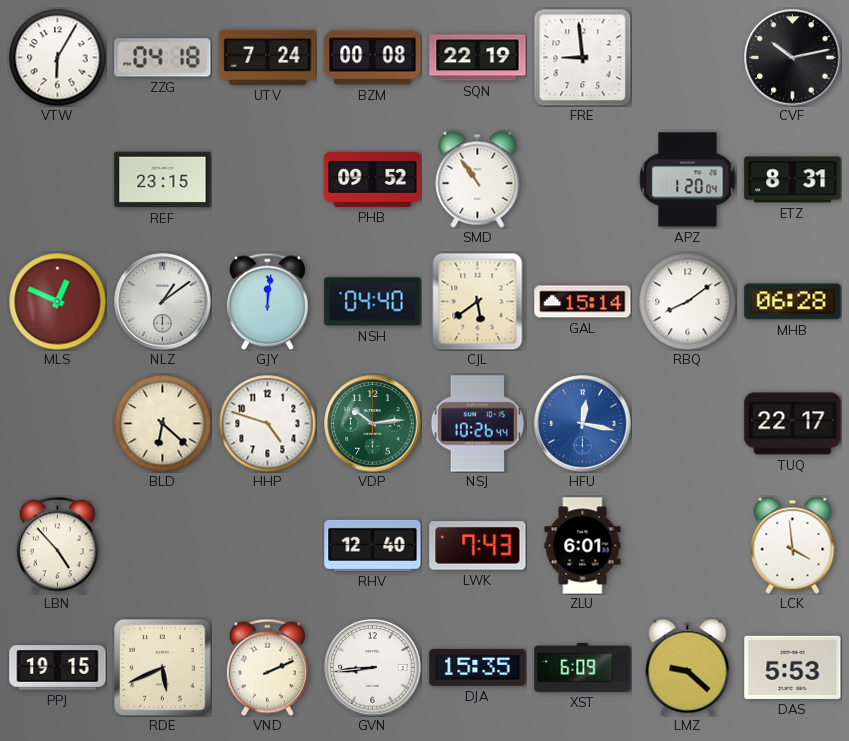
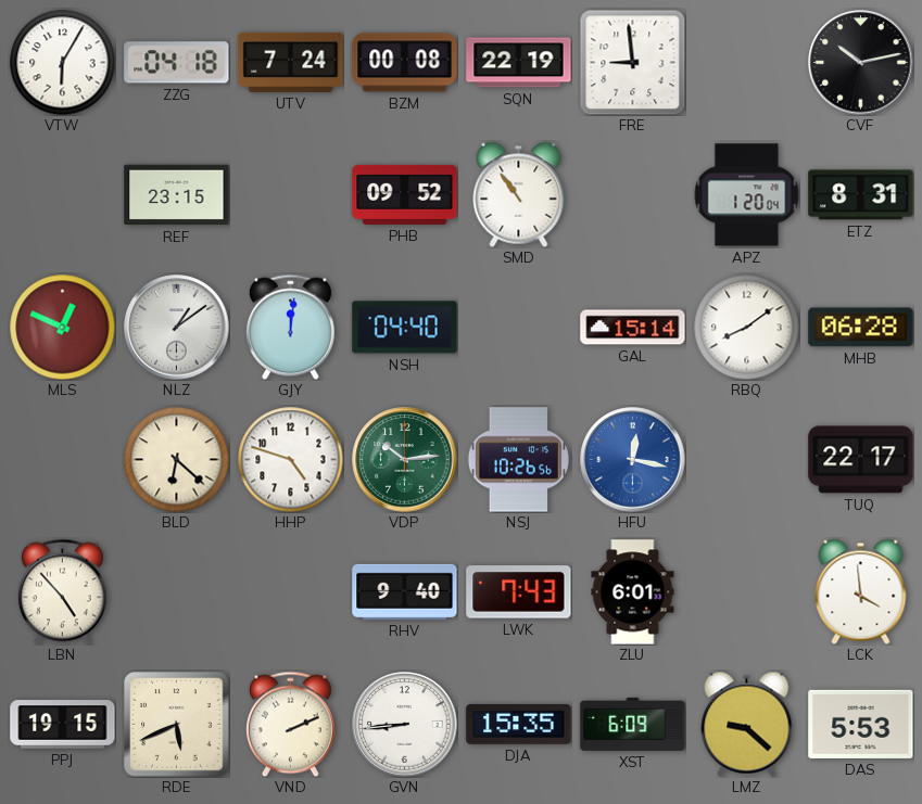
CJL: 5:39 -> none (478, 301)
NSJ: 10:26:44 -> 10:26:56 (518, 460)
RHV: 12:40 -> 9:40 (405, 591)
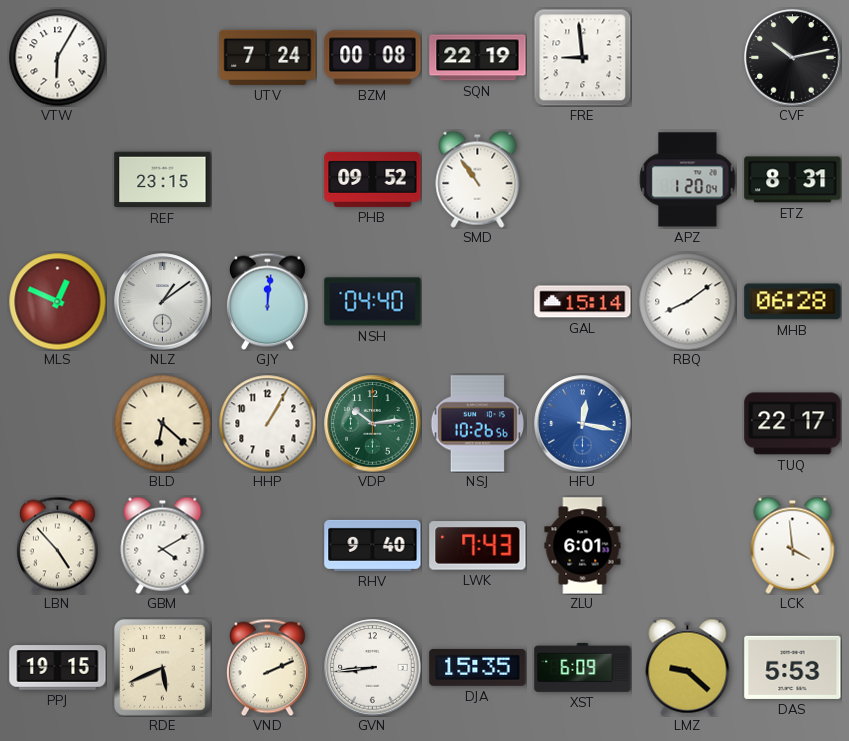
ZZG: 04:18 -> none (177, 63)
HHP: 4:48 -> 1:05 (267, 423)
GBM: none -> 4:10 (163, 545)
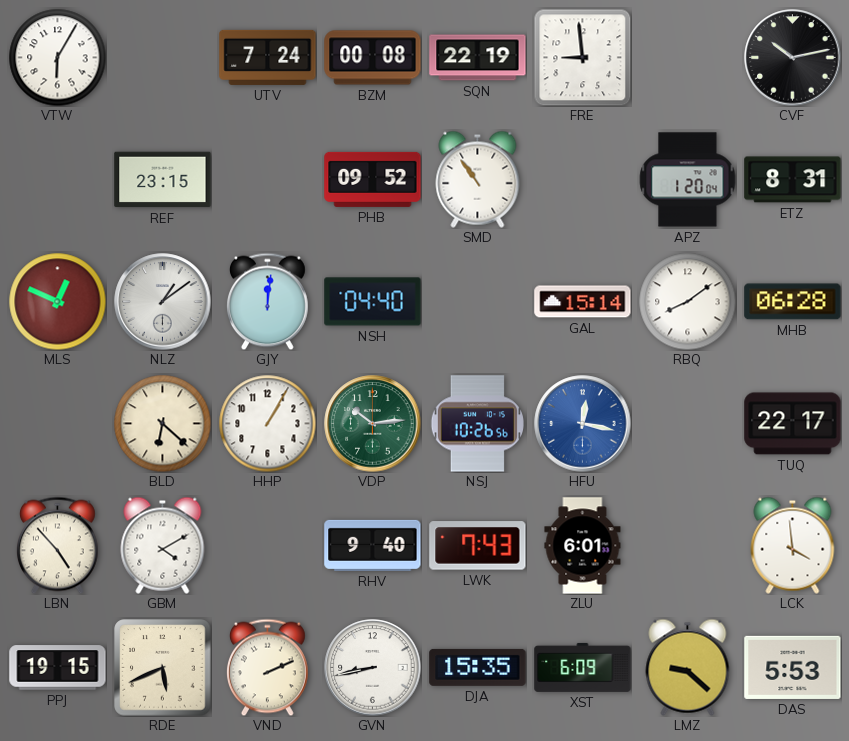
GVN: 8:44 -> 8:43 (373, 668)
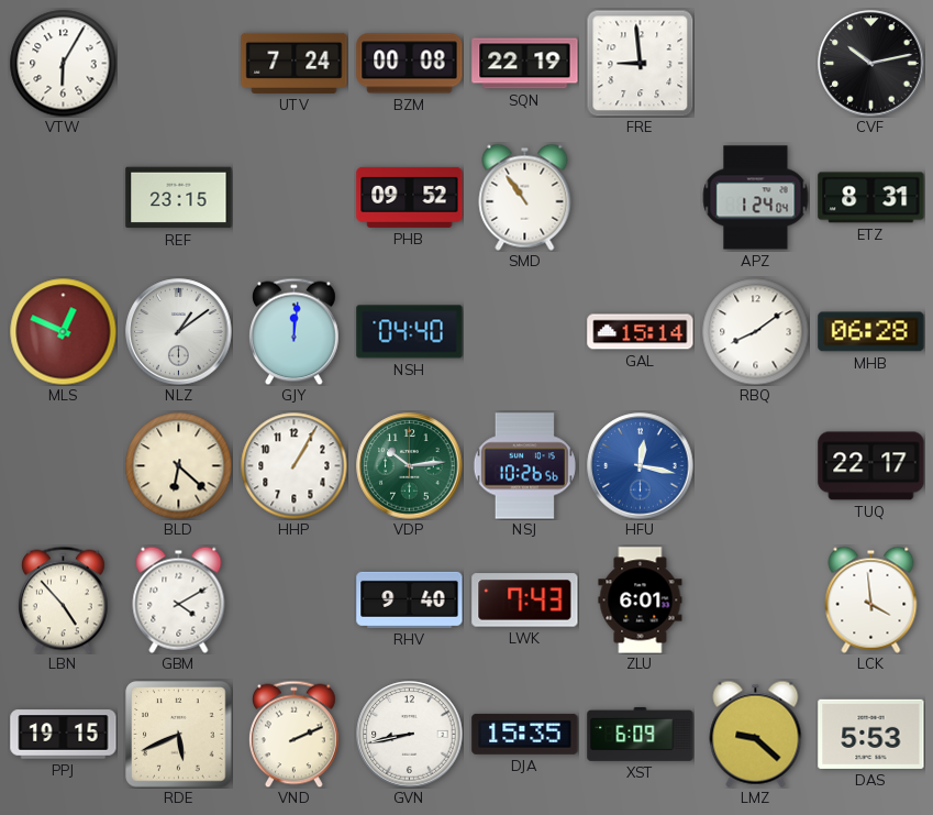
APZ: 1:20 -> 1:24 (755, 198)
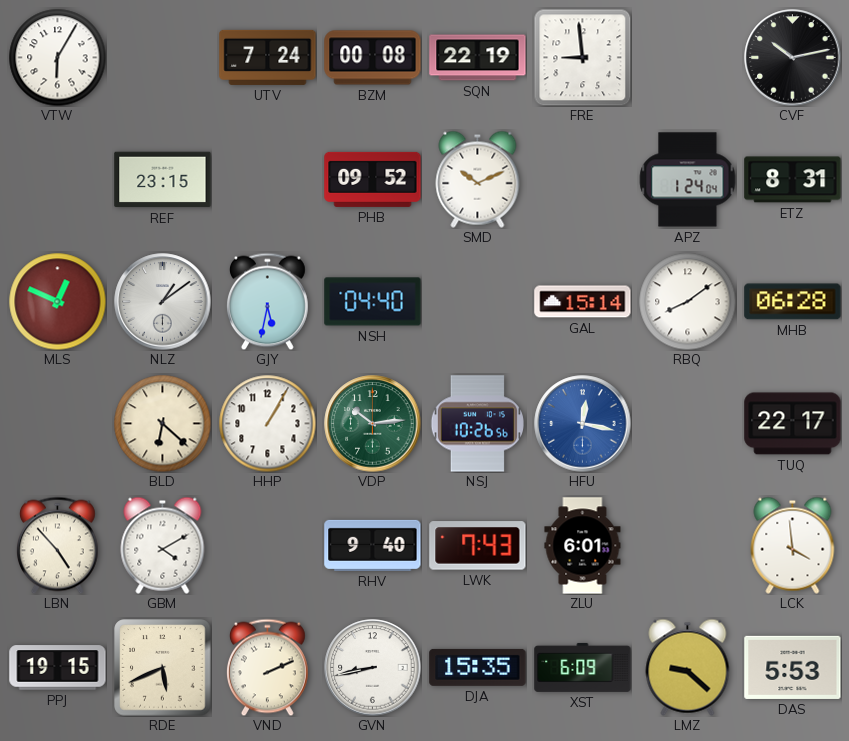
SMD: 10:54 -> 10:11 (478, 179)
GJY: 12:01 -> 5:32 (267, 301)
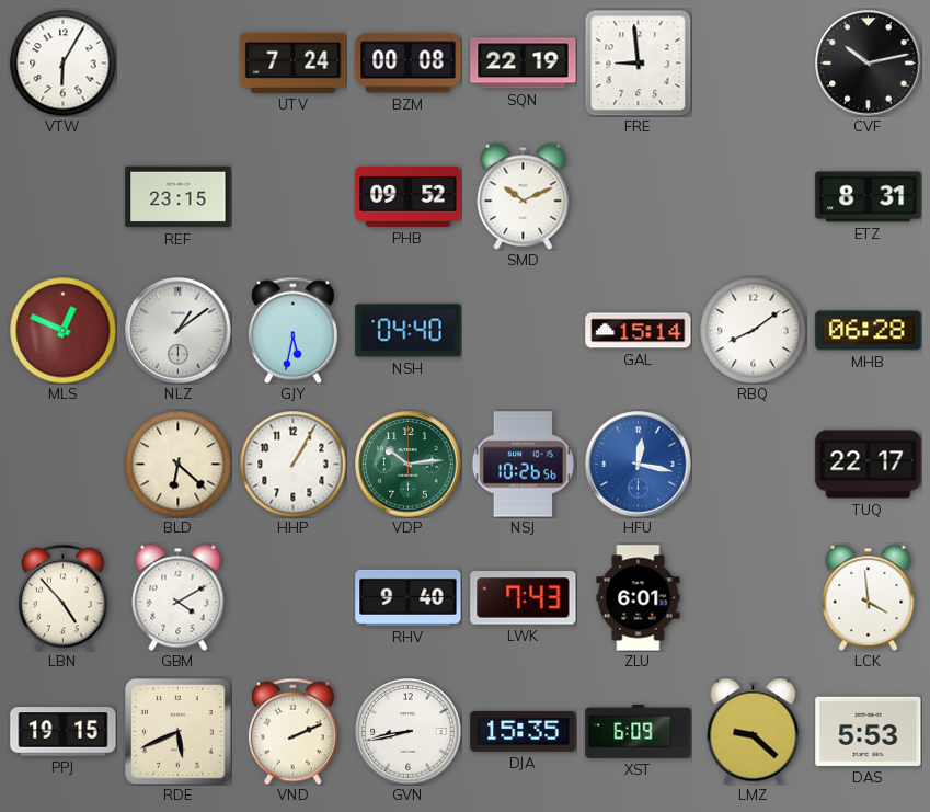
APZ: 1:24 -> none (687, 180)
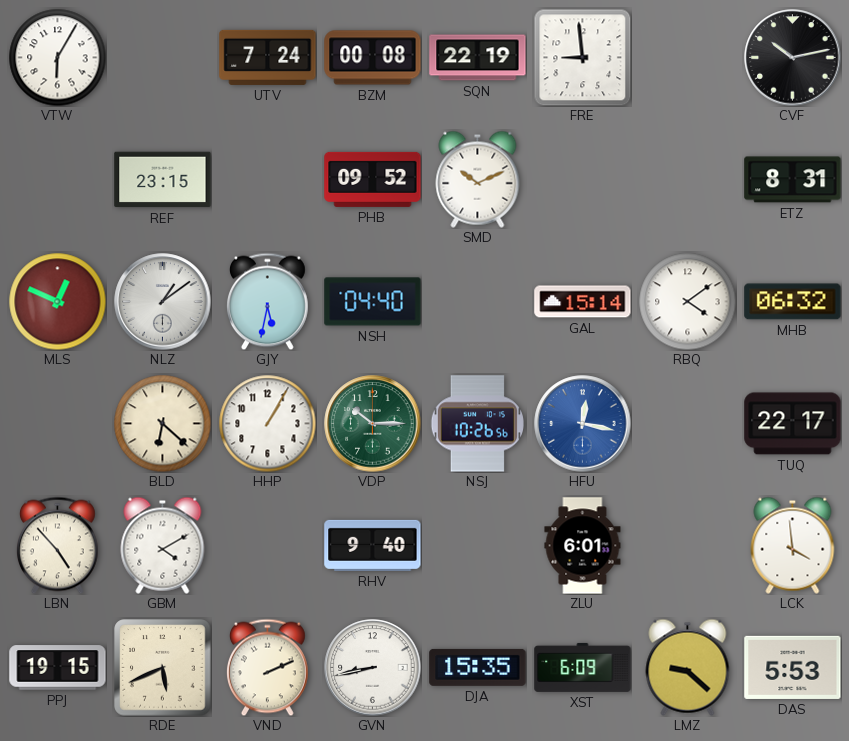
RBQ: 8:09 -> 4:09 (687, 301)
MHB: 06:28 -> 06:32 (793, 302)
VDP: 10:14 -> 10:15 (373, 424)
LWK: 7:43 -> none (524, 598)
